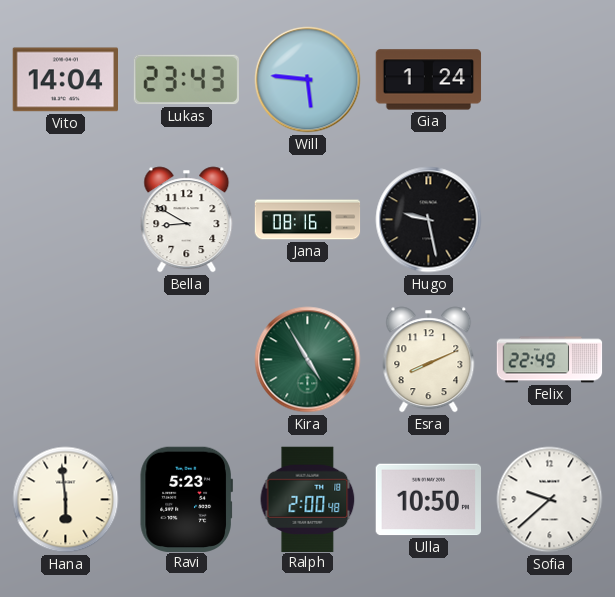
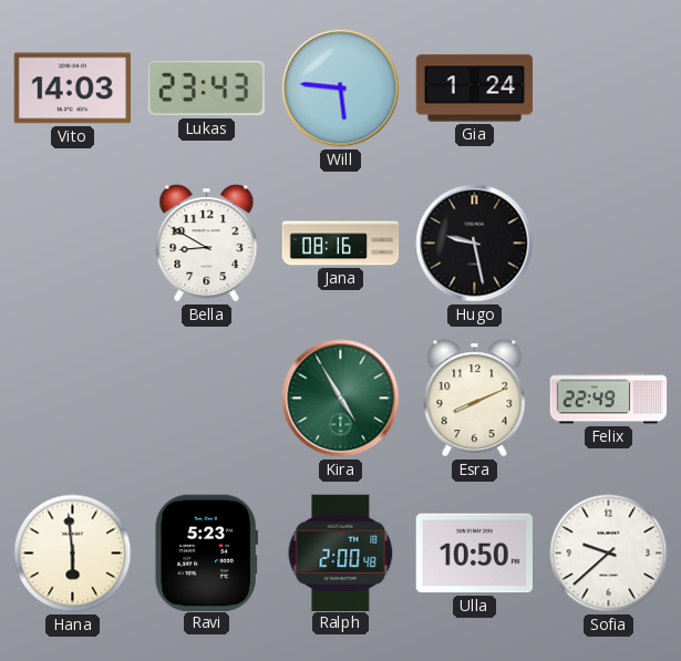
Vito: 14:04 -> 14:03 (72, 89)
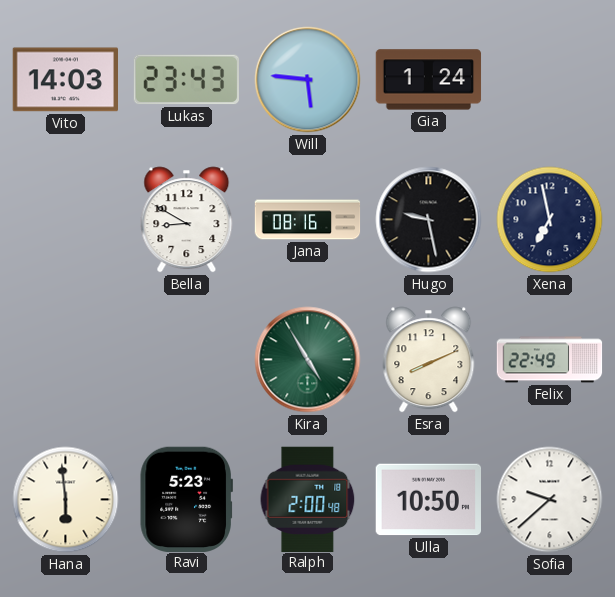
Xena: none -> 6:58 (550, 220)
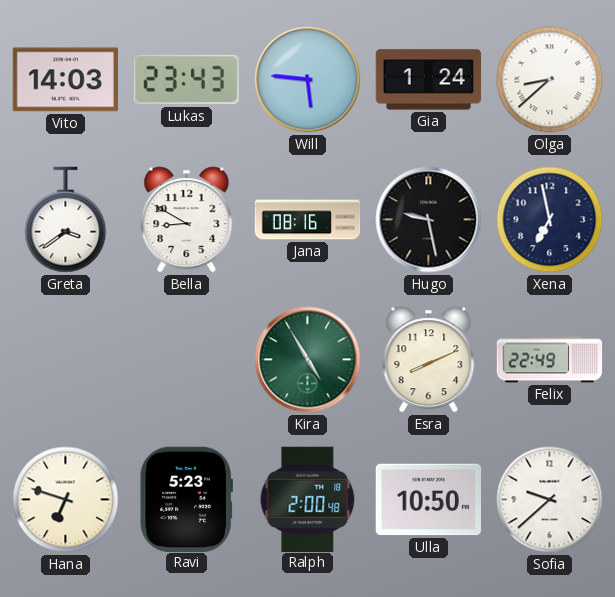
Olga: none -> 8:38 (550, 80)
Greta: none -> 3:39 (66, 220)
Hana: 5:59 -> 6:48 (66, 500)
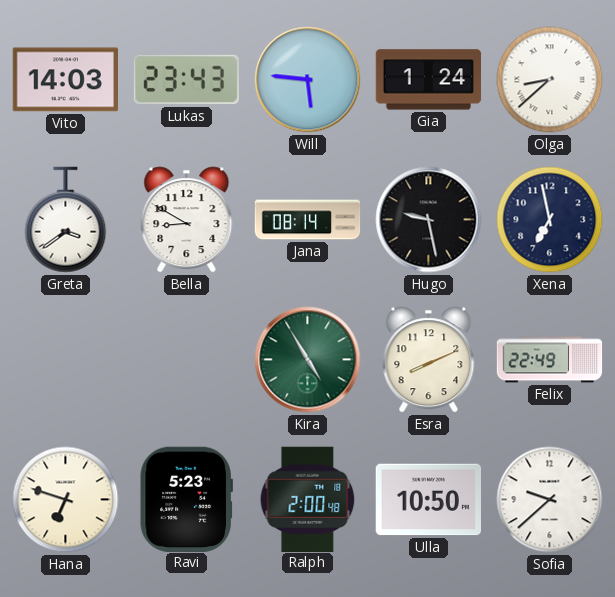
Jana: 08:16 -> 08:14 (308, 220)
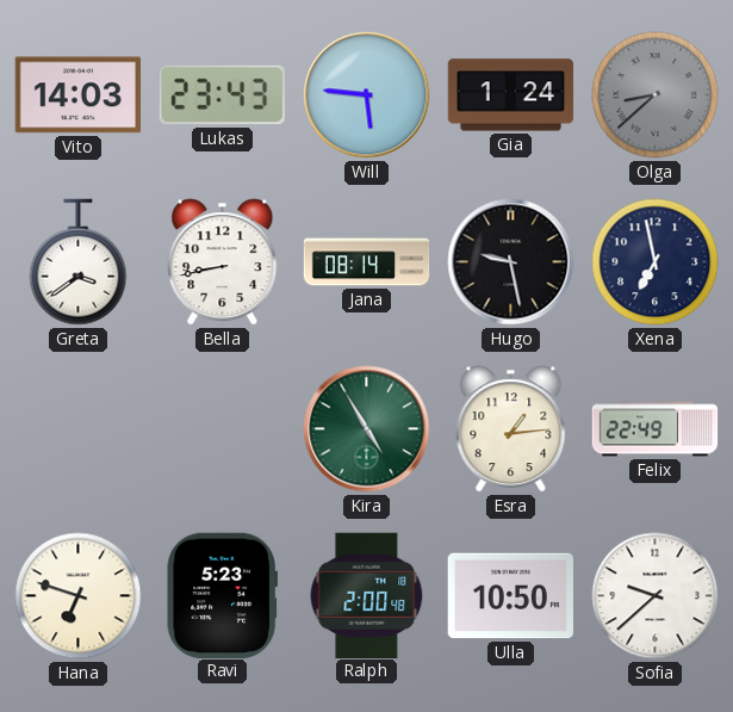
Olga dial: white -> grey (656, 95)
Bella: 8:50 -> 8:43 (223, 262)
Esra: 8:11 -> 1:14 (511, 429)
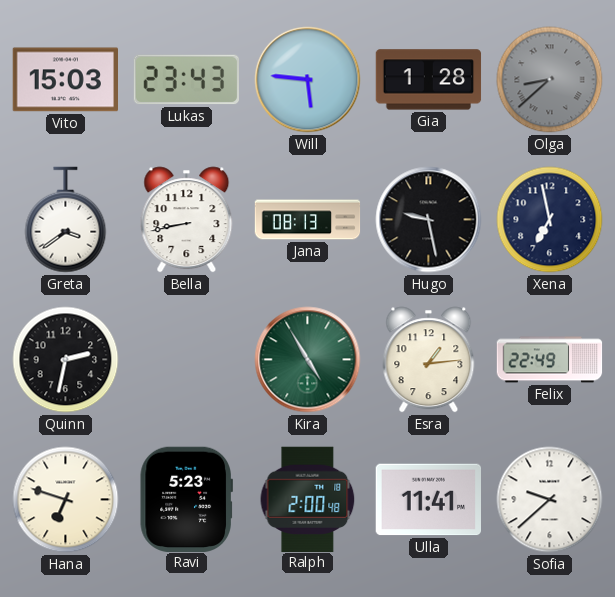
Vito: 14:03 -> 15:03 (65, 80)
Gia: 1:24 -> 1:28 (429, 80)
Jana: 08:14 -> 08:13 (308, 220)
Quinn: none -> 2:32 (66, 360)
Ulla: 10:50 -> 11:41 (428, 500)
